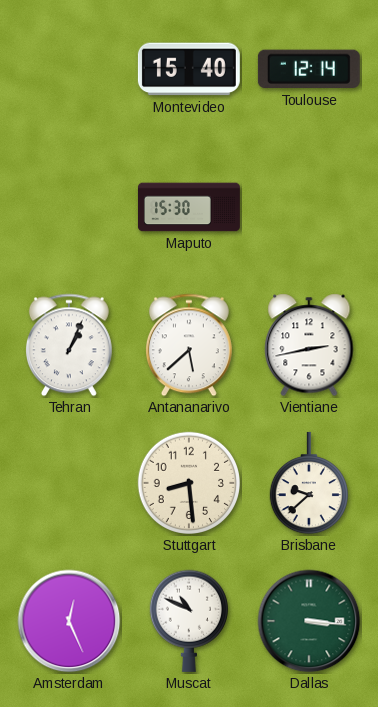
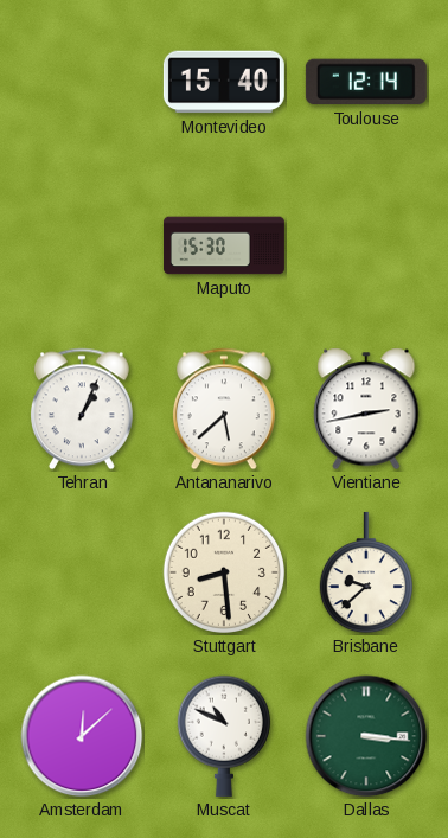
Amsterdam: 12:26 -> 12:08 (82, 736)
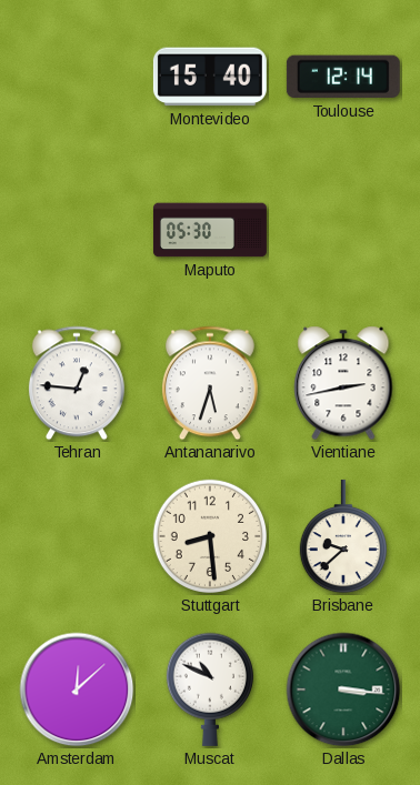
Maputo: 15:30 -> 05:30 (210, 230)
Tehran: 1:04 -> 12:46 (77, 383)
Antananarivo: 5:38 -> 5:33 (210, 383)
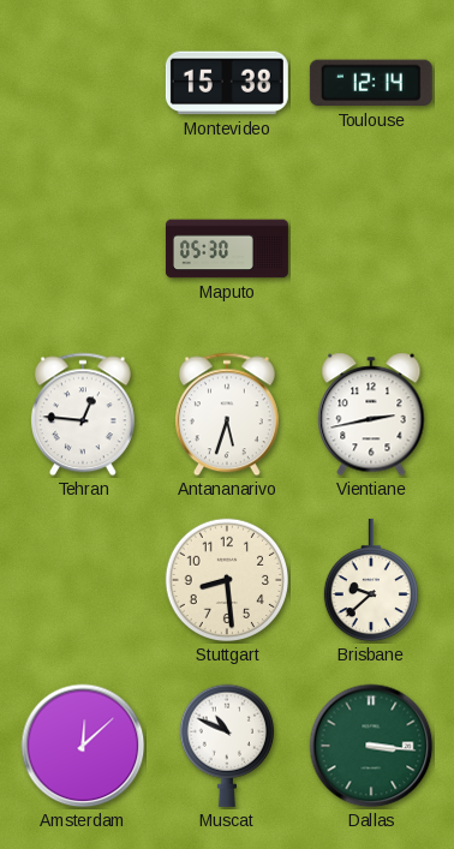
Montevideo: 15:40 -> 15:38 (227, 83)
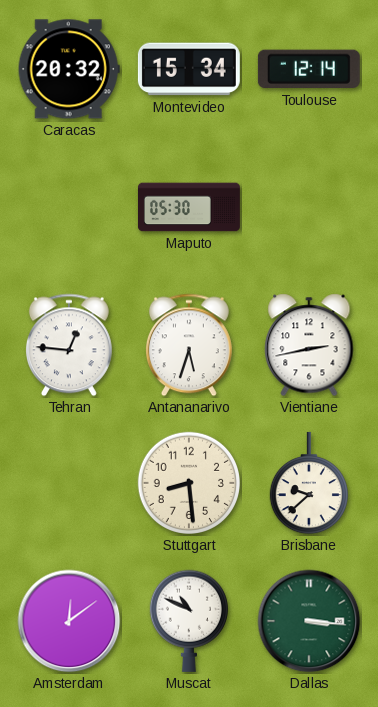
Caracas: none -> 20:32 (69, 69)
Montevideo: 15:38 -> 15:34 (189, 69)
Amsterdam: 12:08 -> 12:09 (69, 621)
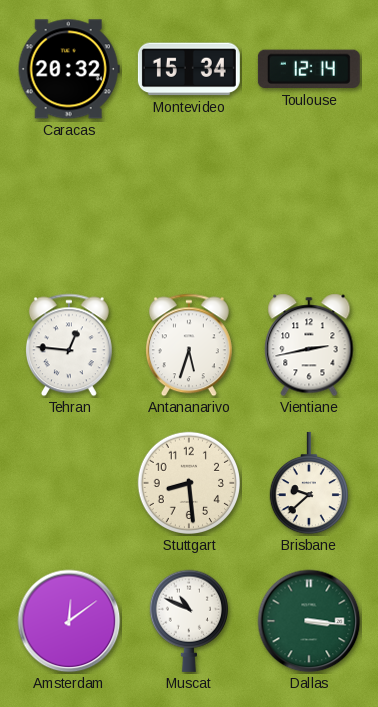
Maputo: 05:30 -> none (189, 207)
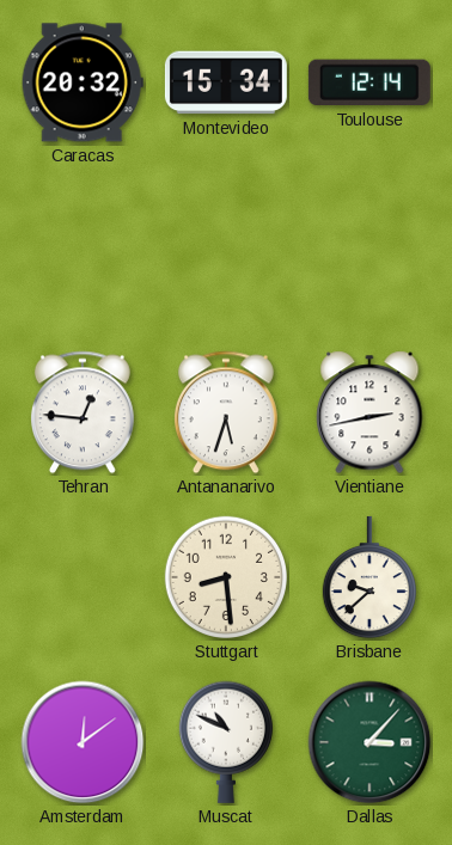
Dallas: 3:16 -> 3:07 (369, 742)
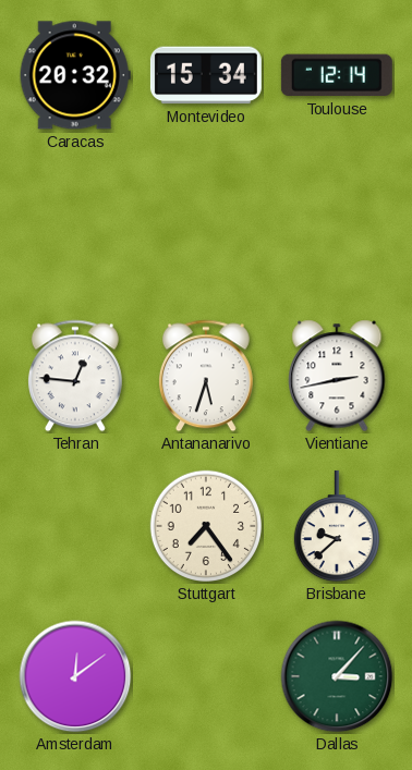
Stuttgart: 8:29 -> 7:24 (206, 526)
Muscat: 10:49 -> none (225, 742)
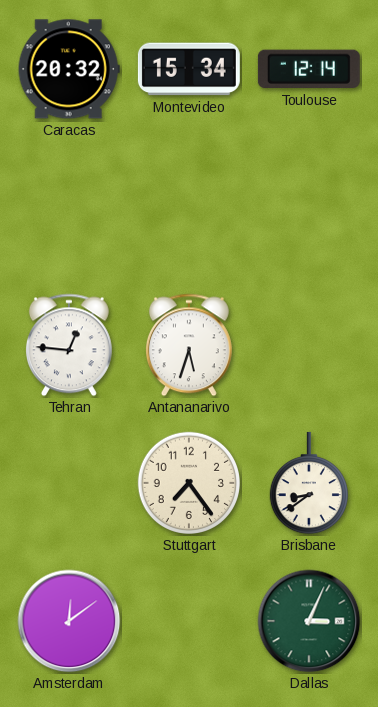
Vientiane: 2:43 -> none (337, 376)
Brisbane: 9:38 -> 8:39 (308, 483)
Dallas: 3:07 -> 3:04 (309, 621)
